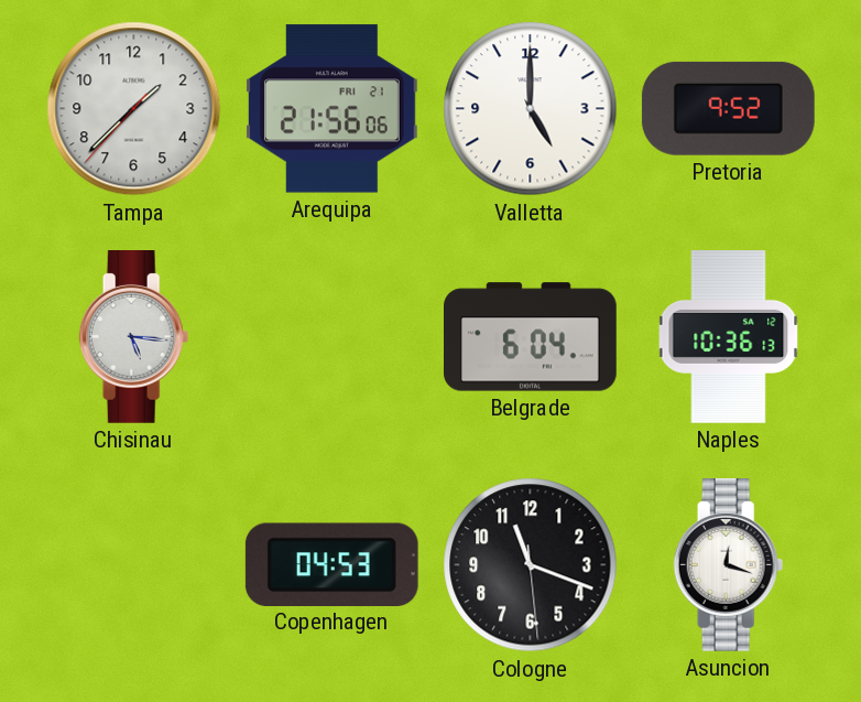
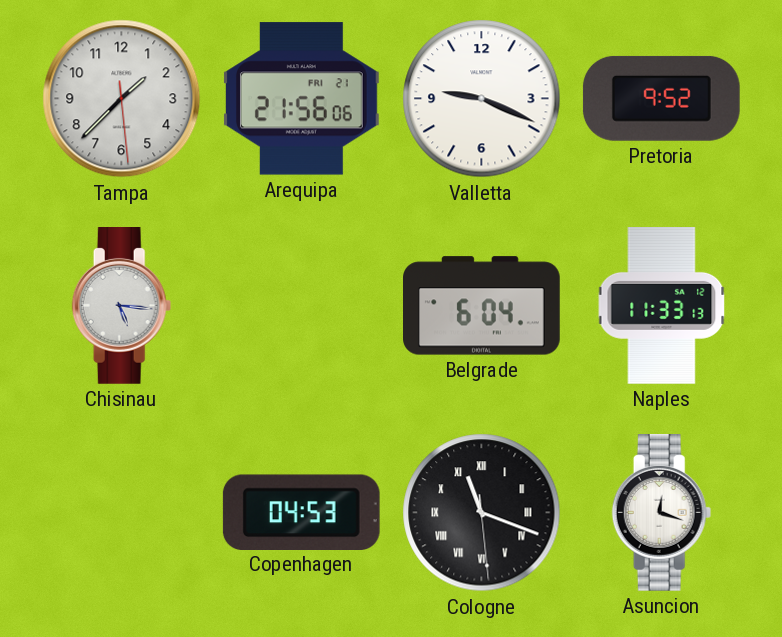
Tampa: 1:37:37 -> 1:37:29 (122, 99)
Valletta: 5:00 -> 9:19 (482, 99)
Naples: 10:36 -> 11:33 (662, 306)
Cologne numerals: Arabic -> Roman (482, 513)
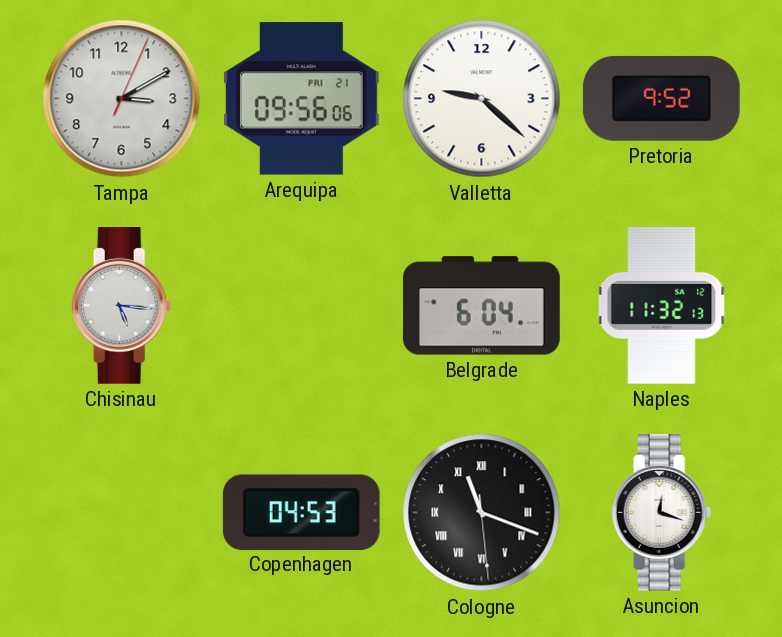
Tampa: 1:37 -> 3:10 (122, 99)
Arequipa: 21:56 -> 09:56 (301, 99)
Valletta: 9:19 -> 9:22 (482, 99)
Naples: 11:33 -> 11:32 (662, 306)
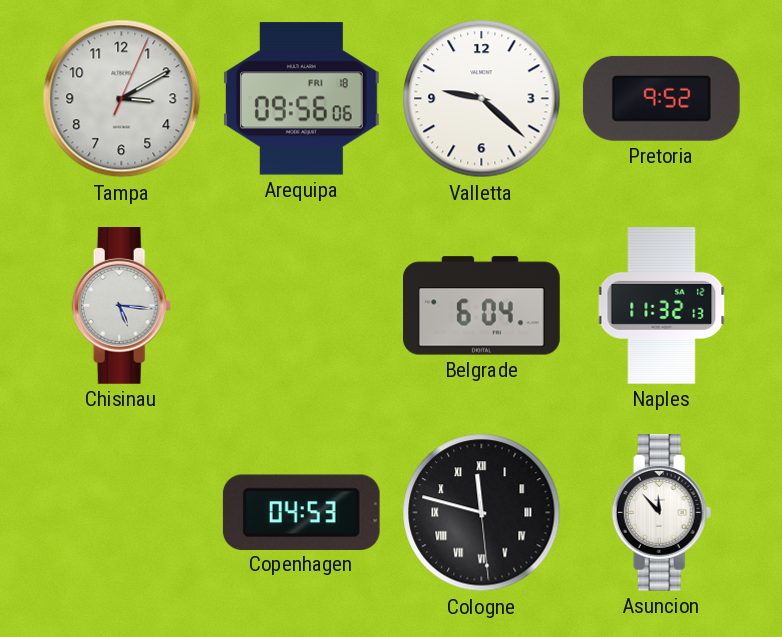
Arequipa date: FRI 21 -> FRI 18 (301, 99)
Cologne: 11:18 -> 11:47 (482, 513)
Asuncion: 12:18 -> 11:53 (662, 513)
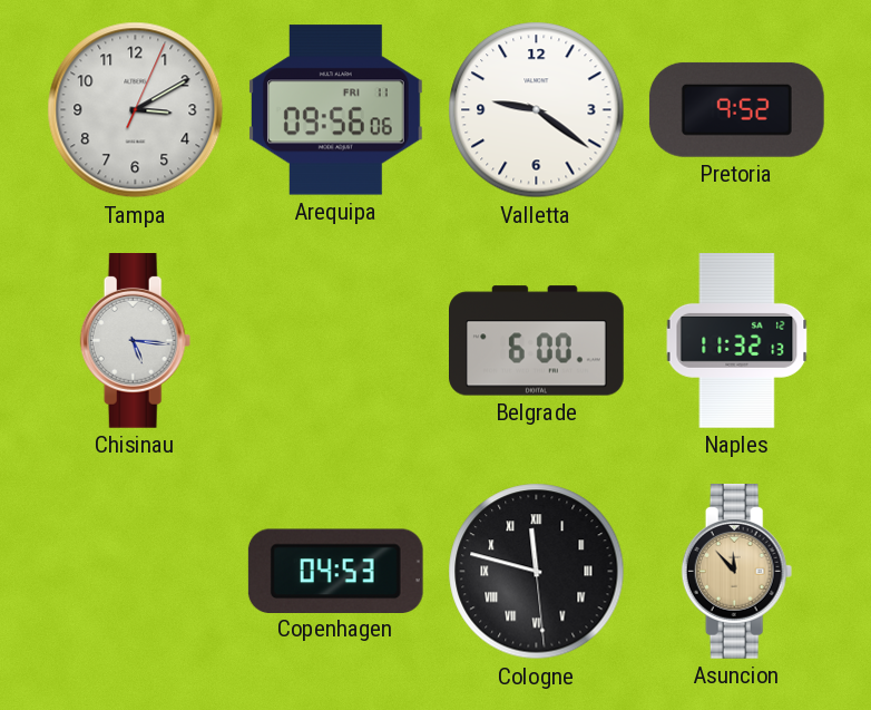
Arequipa date: FRI 18 -> FRI 11 (335, 110)
Valletta: 9:22 -> 9:21 (537, 110)
Belgrade: 6:04 -> 6:00 (537, 341)
Asuncion dial: white -> champagne (737, 572)
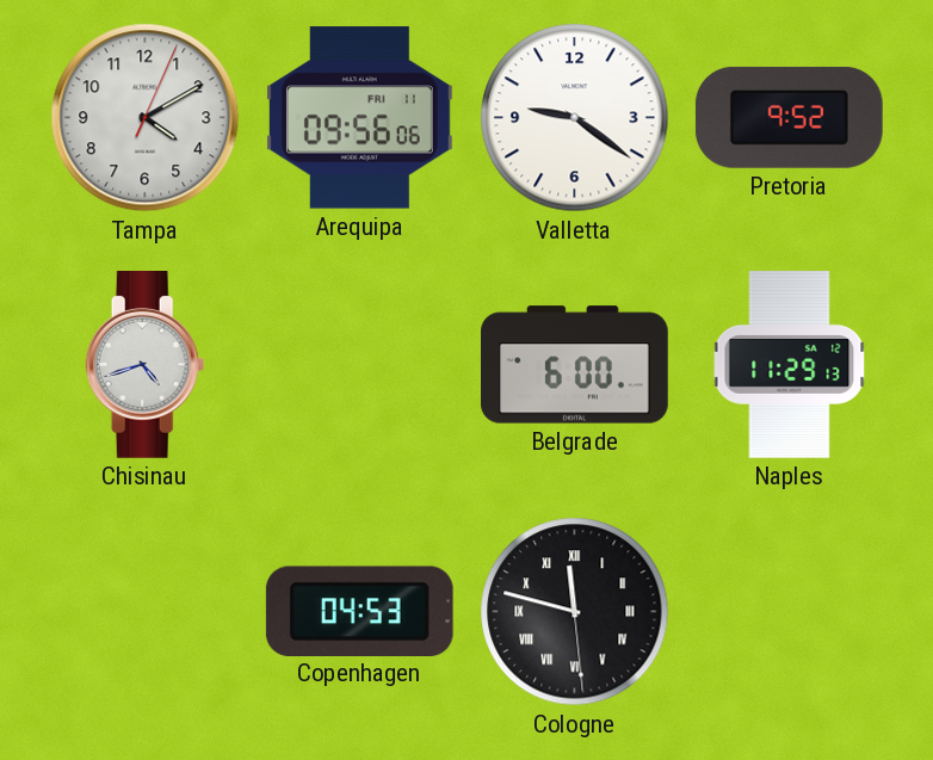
Tampa: 3:10 -> 4:10 (146, 118)
Chisinau: 5:16 -> 4:42 (146, 365)
Naples: 11:32 -> 11:29 (790, 365)
Asuncion: 11:53 -> none (737, 572)
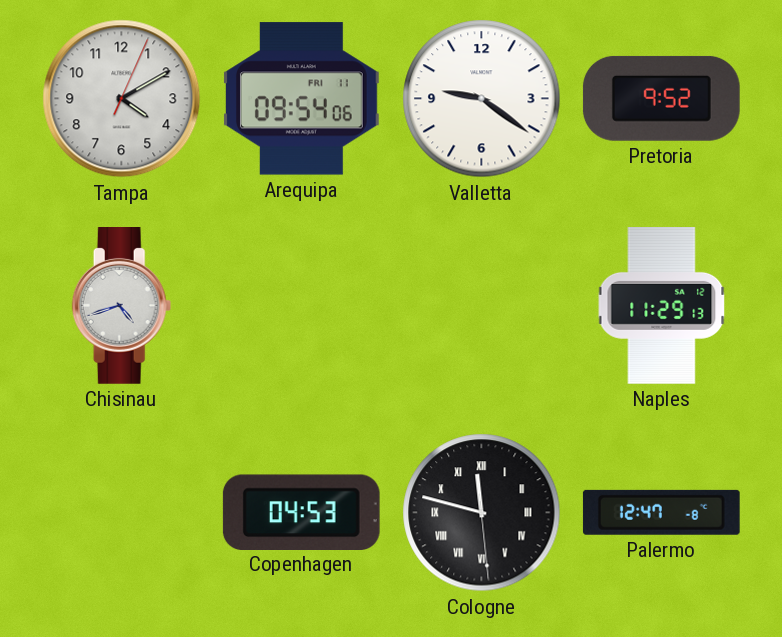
Arequipa: 09:56 -> 09:54 (301, 99)
Belgrade: 6:00 -> none (575, 365)
Palermo: none -> 12:47 (661, 512)
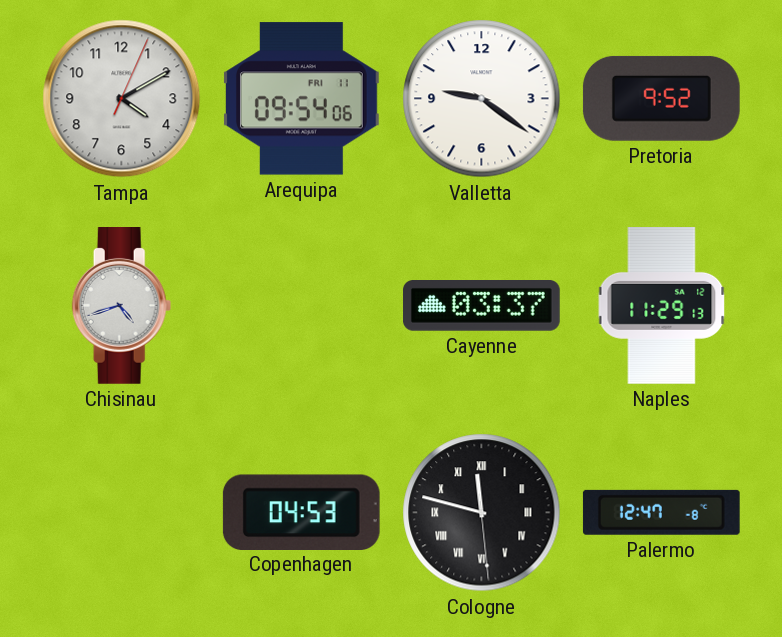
Cayenne: none -> 03:37 (482, 306)
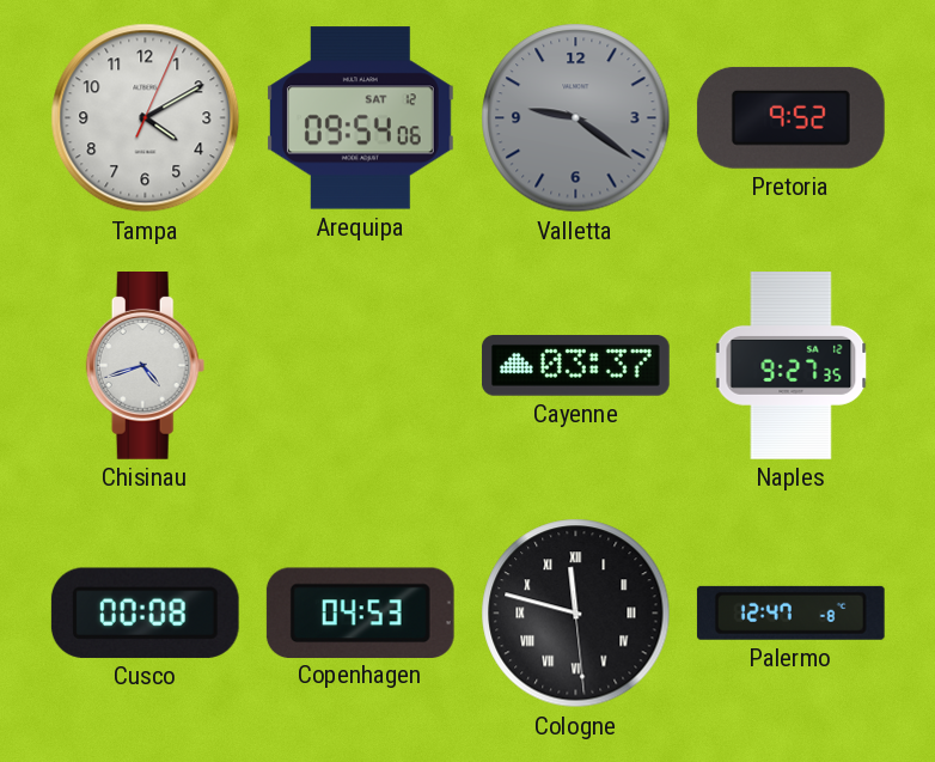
Arequipa date: FRI 11 -> SAT 12 (360, 118)
Valletta dial: white -> grey (576, 118)
Naples: 11:29 -> 9:27 (792, 366)
Cusco: none -> 00:08 (145, 612)
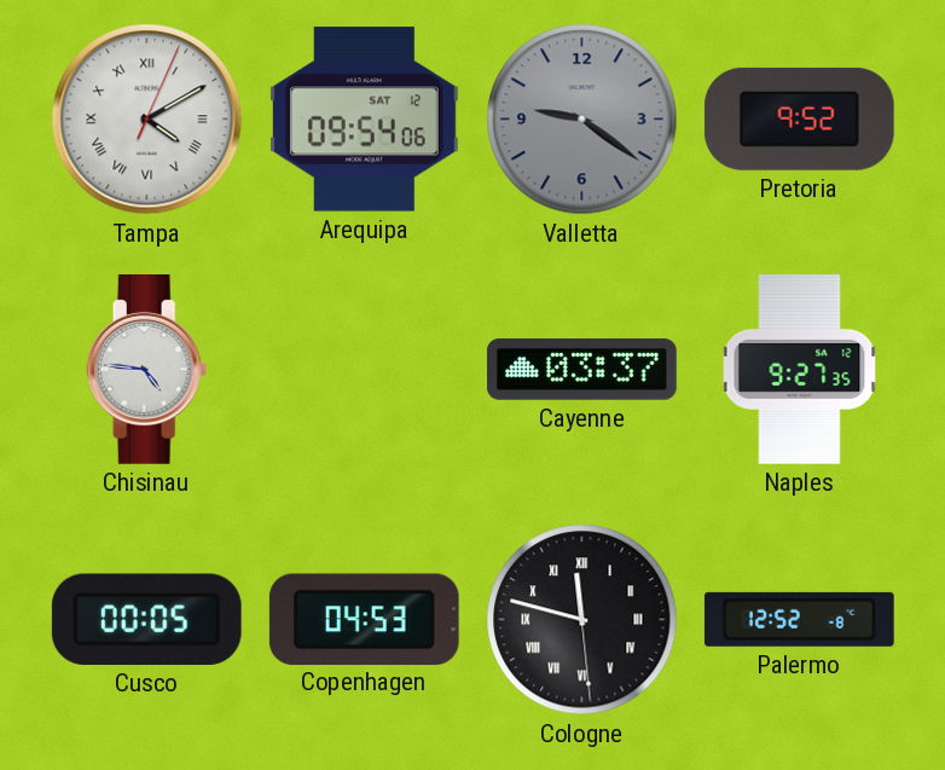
Tampa numerals: Arabic -> Roman (147, 120)
Chisinau: 4:42 -> 4:46 (147, 370)
Cusco: 00:08 -> 00:05 (146, 619)
Palermo: 12:47 -> 12:52 (799, 619)
